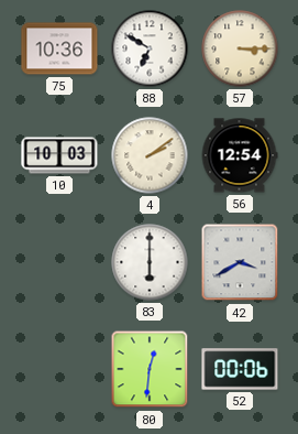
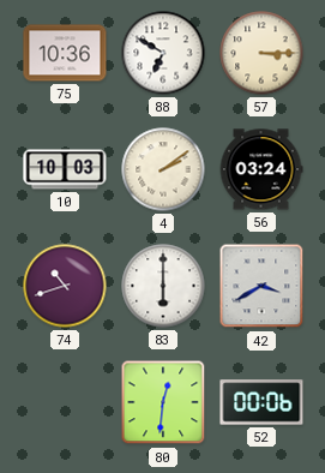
56: 12:54 -> 03:24 (261, 169)
74: none -> 10:42 (65, 286)
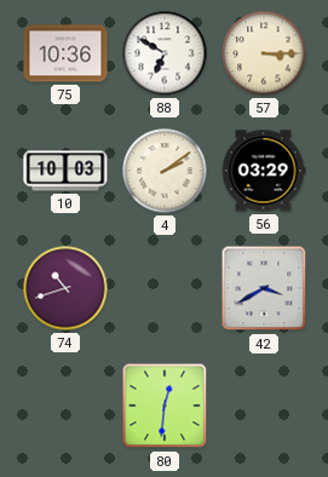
56: 03:24 -> 03:29 (264, 171)
83: 6:00 -> none (163, 286)
52: 00:06 -> none (261, 402)
